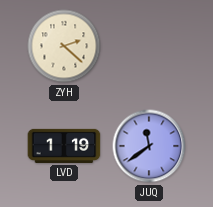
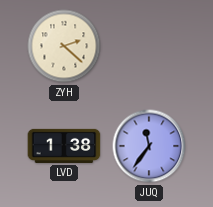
LVD: 1:19 -> 1:38 (64, 146)
JUQ: 11:39 -> 11:36 (149, 146)
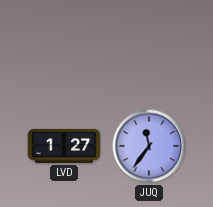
ZYH: 2:22 -> none (64, 46)
LVD: 1:38 -> 1:27 (64, 146)
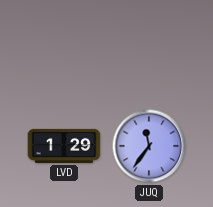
LVD: 1:27 -> 1:29 (64, 146)
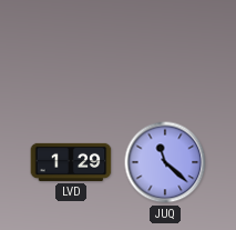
JUQ: 11:36 -> 11:22 (165, 162)
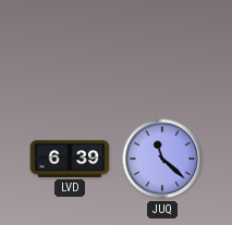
LVD: 1:29 -> 6:39 (70, 159)
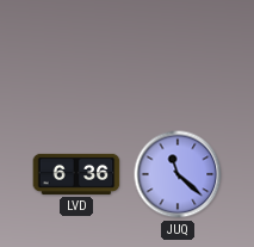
LVD: 6:39 -> 6:36 (76, 174)
